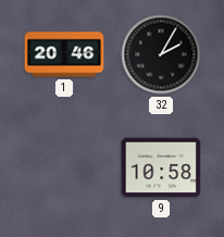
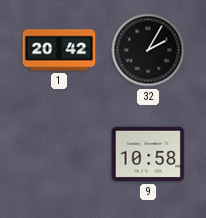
1: 20:46 -> 20:42 (59, 50)
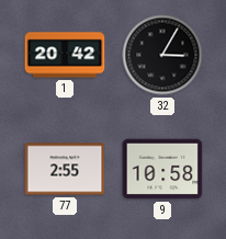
32: 2:05 -> 3:05 (162, 55)
77: none -> 2:55 (65, 169)
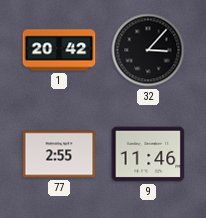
32: 3:05 -> 3:07 (148, 50)
9: 10:58 -> 11:46 (148, 154)
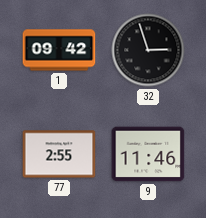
1: 20:42 -> 09:42 (59, 50)
32: 3:07 -> 2:57 (148, 50)
